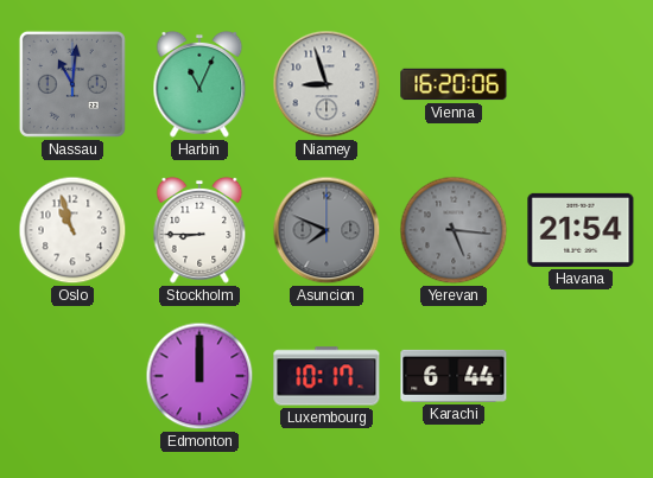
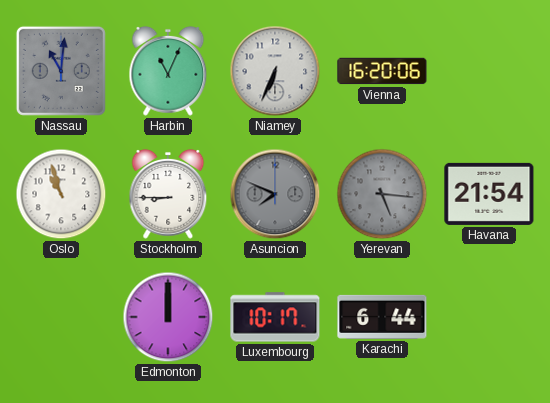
Niamey: 8:57 -> 6:34 (275, 71)
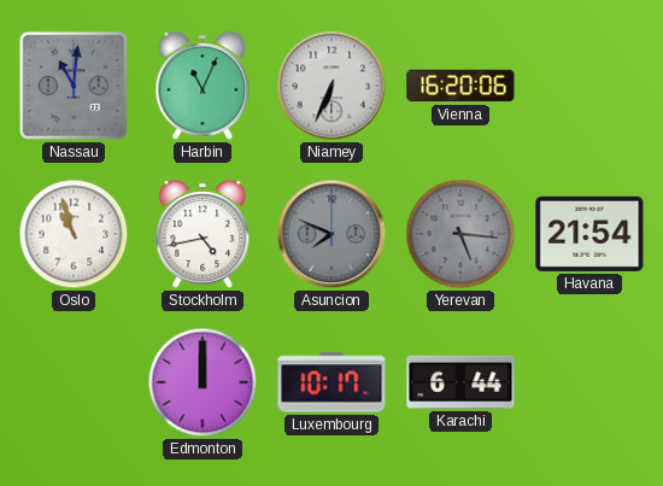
Stockholm: 8:45 -> 4:43 (203, 234)
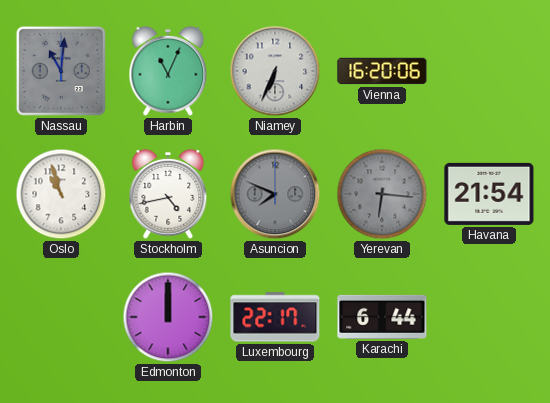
Yerevan: 5:16 -> 6:16 (382, 194)
Luxembourg: 10:17 -> 22:17 (275, 317)
